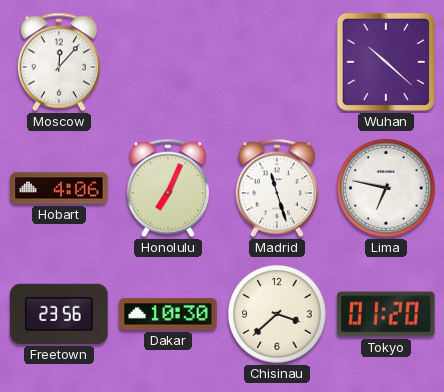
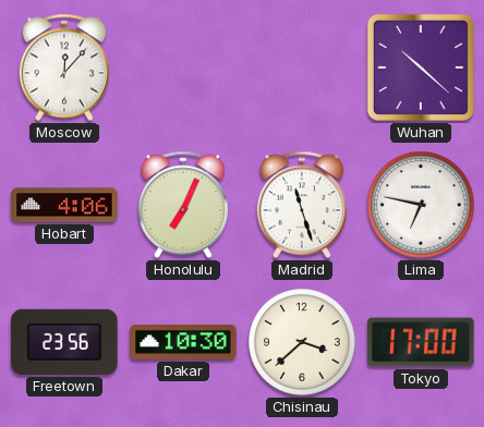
Tokyo: 01:20 -> 17:00 (421, 342)
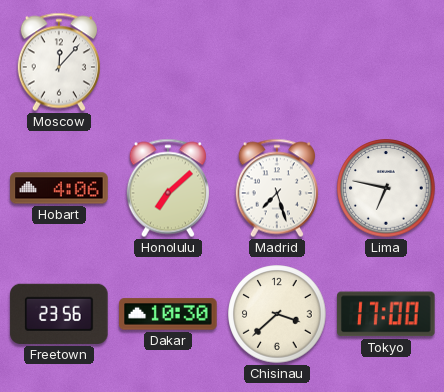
Wuhan: 10:22 -> none (421, 68)
Honolulu: 7:04 -> 7:08 (167, 188)
Madrid: 11:27 -> 7:27 (276, 188)
